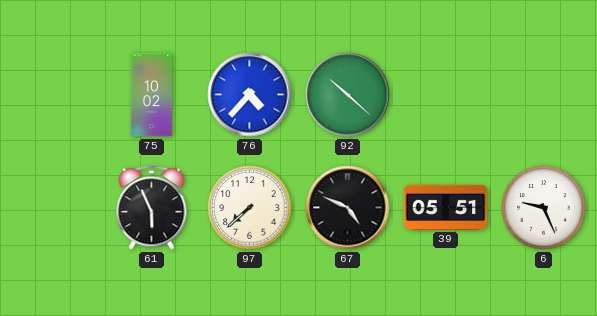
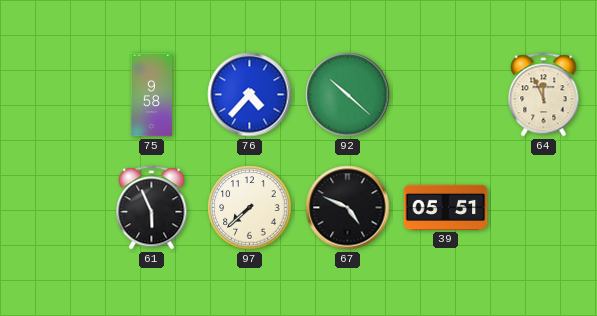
75: 10:02 -> 9:58 (152, 95)
64: none -> 11:56 (544, 95)
6: 9:26 -> none (544, 208)
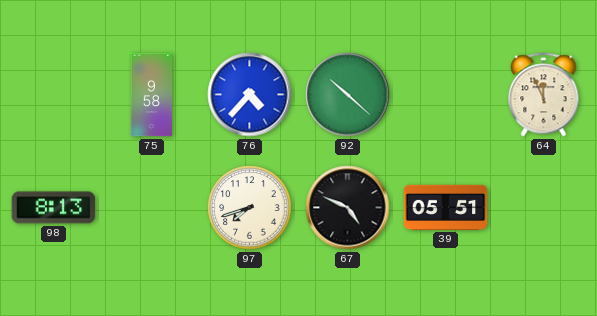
98: none -> 8:13 (54, 208)
61: 5:56 -> none (152, 208)
97: 7:38 -> 7:42 (250, 208)
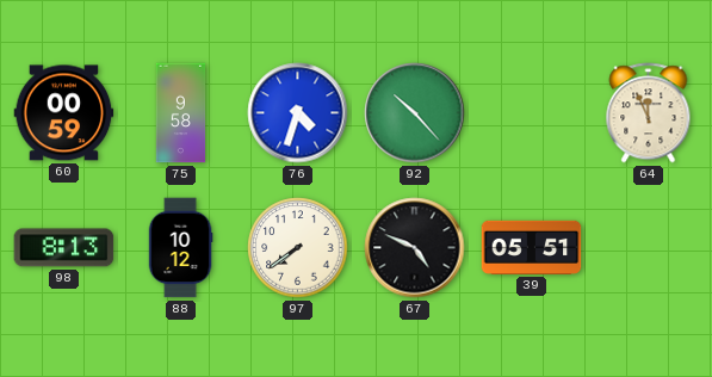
60: none -> 00:59 (64, 113)
76: 4:37 -> 4:33 (298, 113)
92: 10:22 -> 10:23 (415, 113)
88: none -> 10:12 (180, 248)
97: 7:42 -> 7:39 (298, 248)
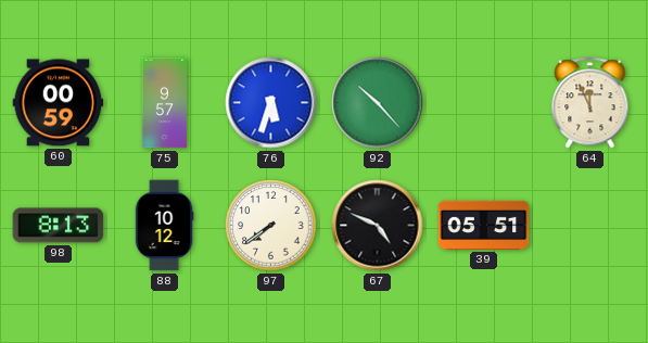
75: 9:58 -> 9:57 (165, 103)
76: 4:33 -> 5:33 (271, 103)
